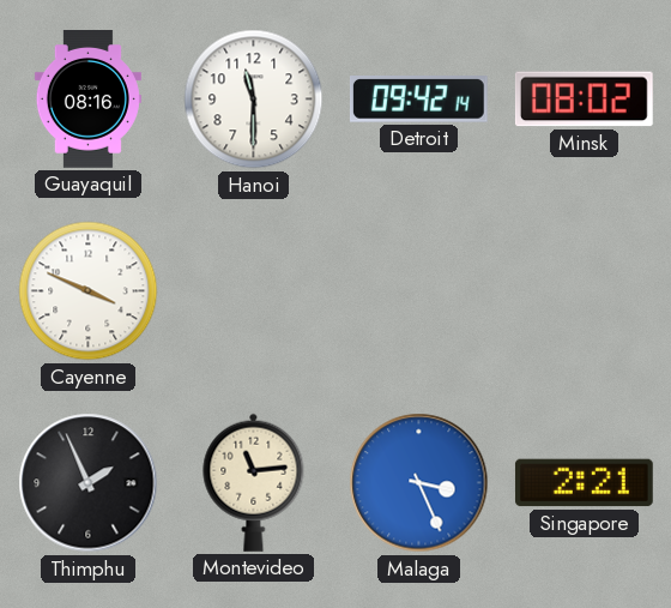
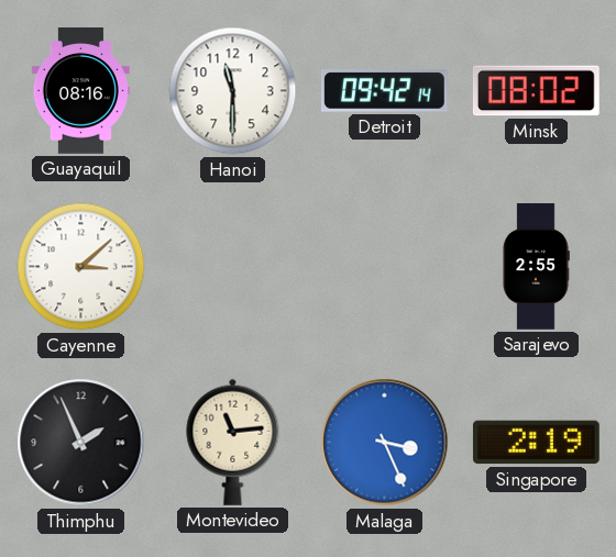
Cayenne: 3:49 -> 3:08 (81, 267)
Sarajevo: none -> 2:55 (536, 267)
Singapore: 2:21 -> 2:19 (536, 443)
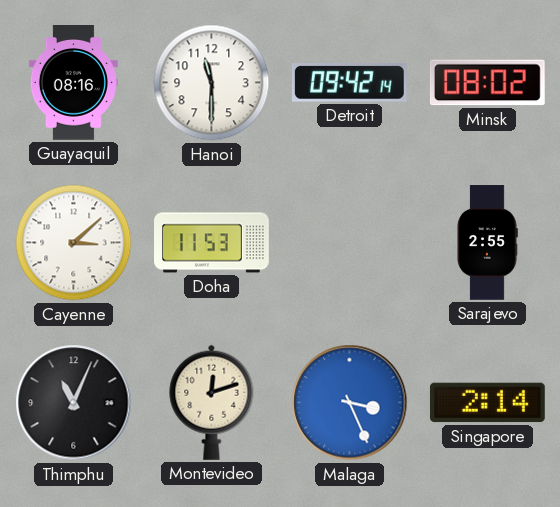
Doha: none -> 11:53 (212, 243)
Thimphu: 1:56 -> 11:04 (74, 403)
Montevideo: 11:14 -> 12:12 (212, 402)
Singapore: 2:19 -> 2:14 (487, 403)
